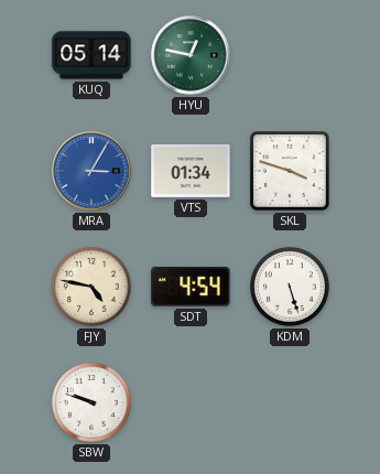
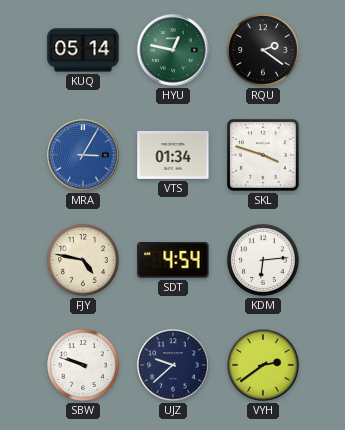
RQU: none -> 2:21 (263, 50)
KDM: 5:27 -> 6:14 (263, 260)
UJZ: none -> 9:38 (173, 365)
VYH: none -> 2:39 (263, 365)
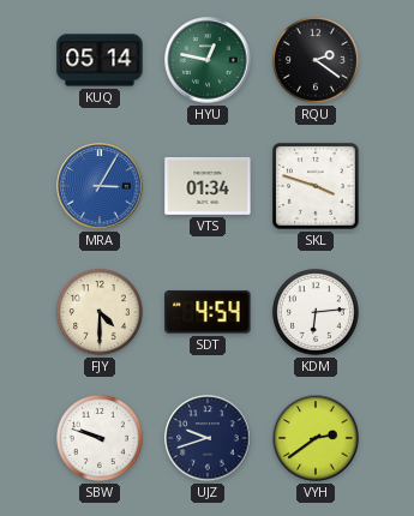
FJY: 4:47 -> 4:30 (100, 312)
UJZ: 9:38 -> 9:42 (208, 438)
